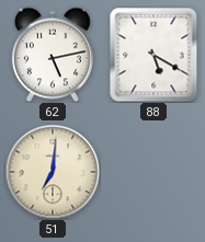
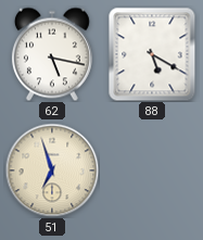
62: 5:13 -> 5:17 (52, 54)
51: 7:01 -> 6:57 (52, 170)
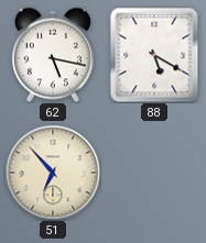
51: 6:57 -> 6:53 (53, 173)
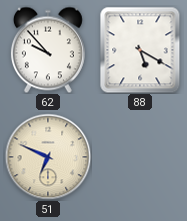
62: 5:17 -> 9:53 (48, 50)
51: 6:53 -> 6:49 (48, 157)
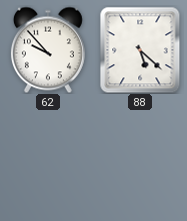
88: 5:20 -> 5:22 (140, 50)
51: 6:49 -> none (48, 157)
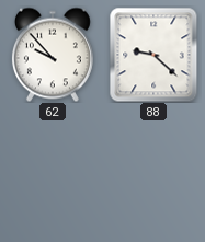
88: 5:22 -> 9:22 (153, 55)
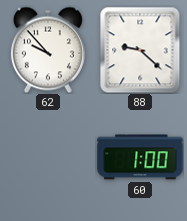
60: none -> 1:00 (140, 157)
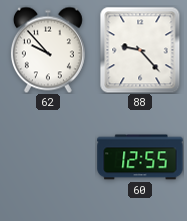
88: 9:22 -> 9:23 (140, 50)
60: 1:00 -> 12:55 (140, 157)
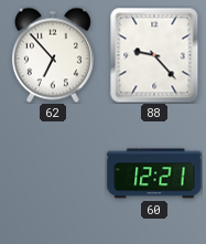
62: 9:53 -> 6:53 (53, 55)
60: 12:55 -> 12:21 (154, 173)
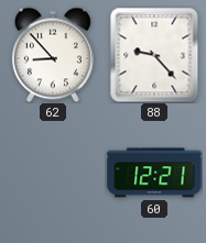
62: 6:53 -> 8:53 (53, 55)
